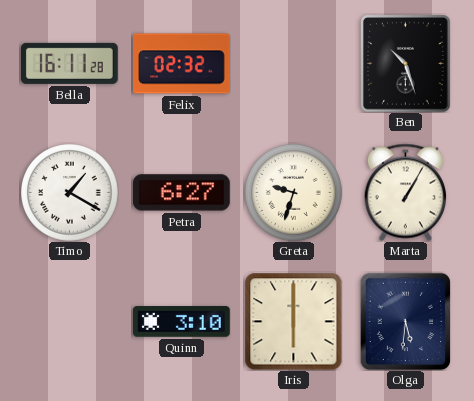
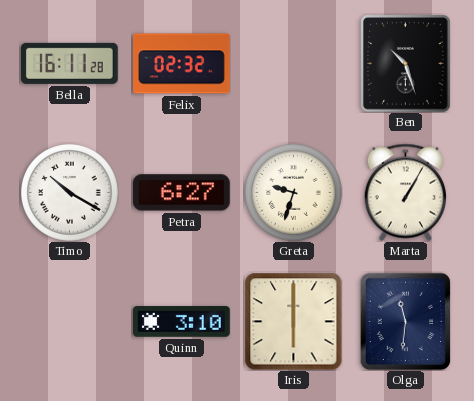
Timo: 1:20 -> 10:20 (70, 193)
Olga: 5:31 -> 11:31 (406, 321)
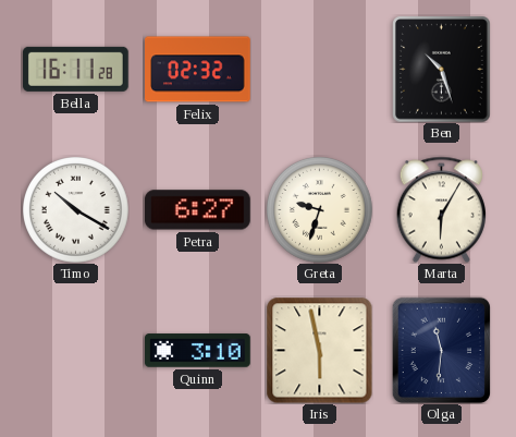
Marta: 1:05 -> 6:05 (441, 209)
Iris: 6:00 -> 5:58 (319, 350)
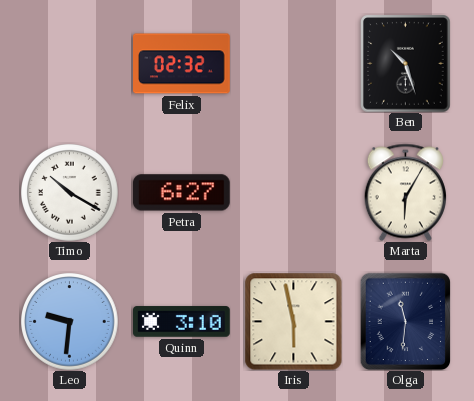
Bella: 16:11 -> none (76, 69)
Greta: 9:33 -> none (320, 210)
Leo: none -> 9:31 (70, 322)
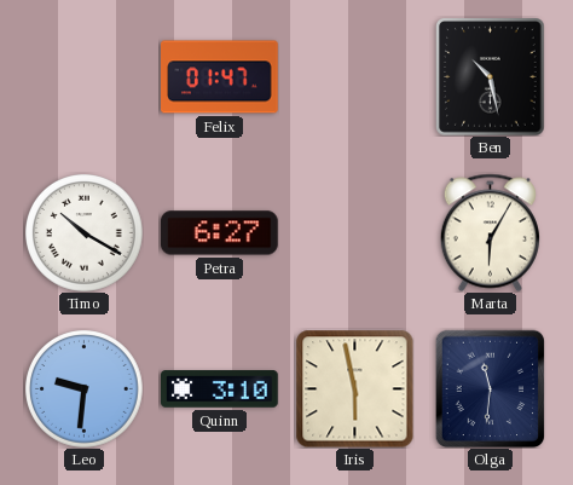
Felix: 02:32 -> 01:47 (220, 77)
Ben: 10:27 -> 10:28 (491, 76)
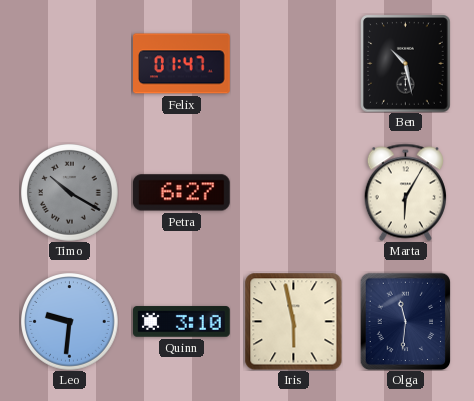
Timo dial: white -> grey (70, 193)
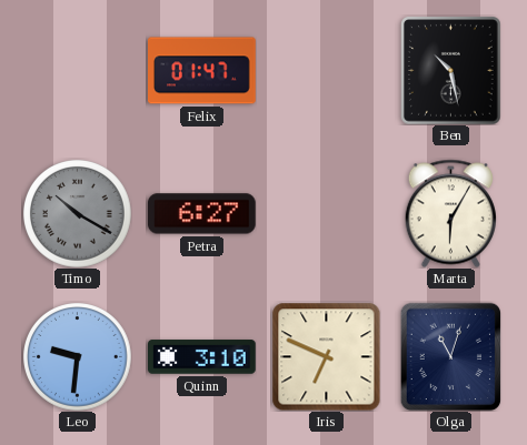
Iris: 5:58 -> 6:49 (326, 356)
Olga: 11:31 -> 11:03 (451, 356)
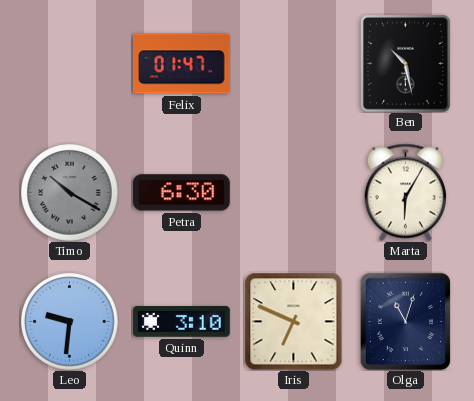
Petra: 6:27 -> 6:30 (182, 193)
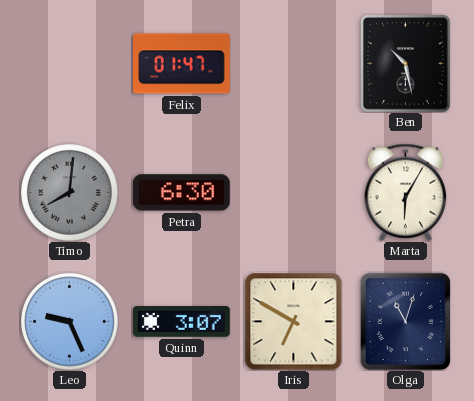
Timo: 10:20 -> 8:01 (70, 193)
Leo: 9:31 -> 9:26 (70, 322)
Quinn: 3:10 -> 3:07 (182, 322)
Iris: 6:49 -> 6:50 (293, 321)
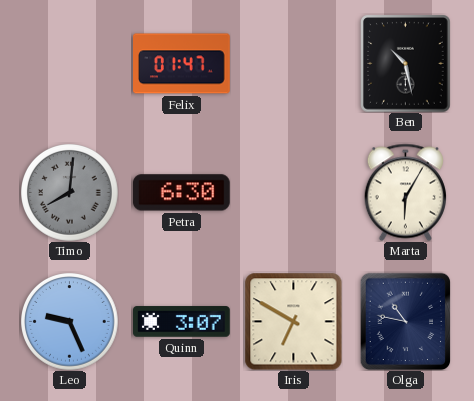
Olga: 11:03 -> 10:47 (406, 321)
